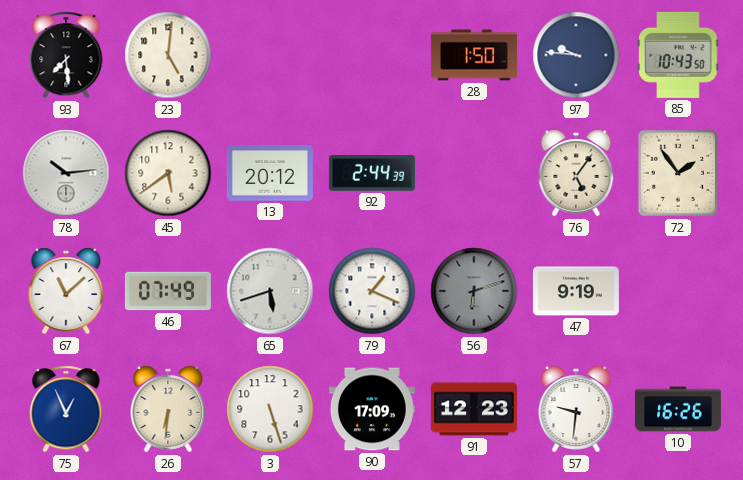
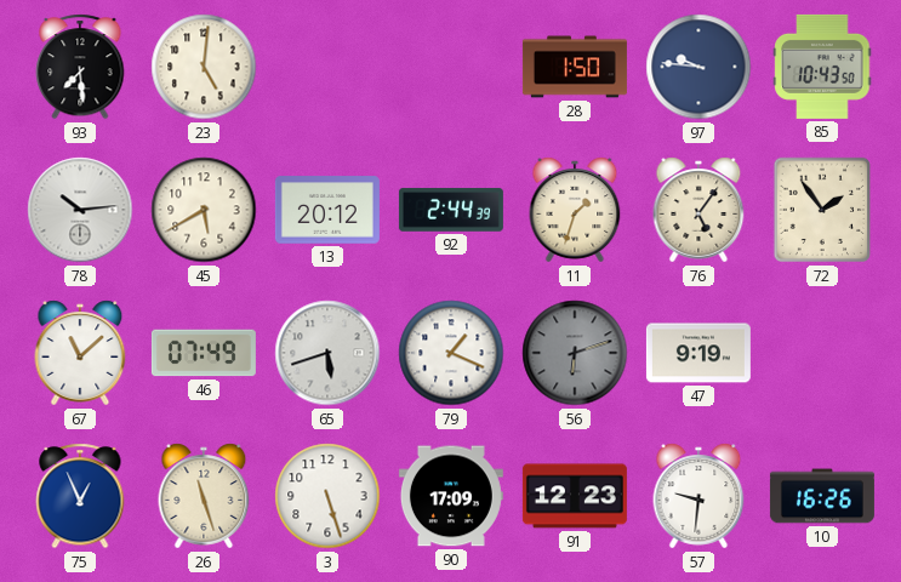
45: 5:39 -> 5:40 (204, 210)
11: none -> 1:33 (575, 210)
26: 6:31 -> 11:27 (204, 496)
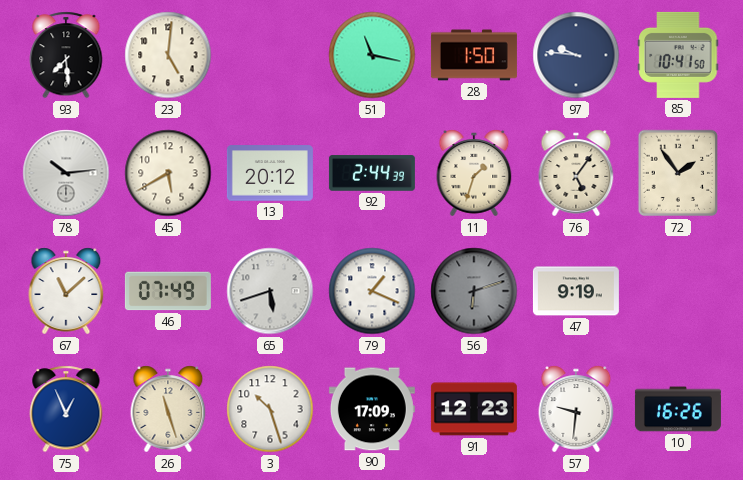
51: none -> 11:17 (372, 55)
85: 10:43 -> 10:41 (678, 55)
3: 5:27 -> 10:27 (270, 409)
